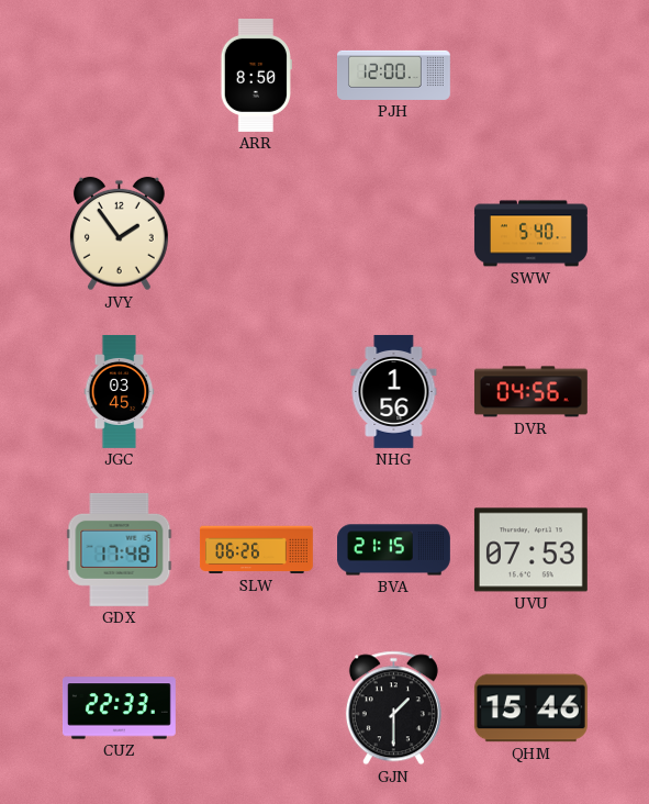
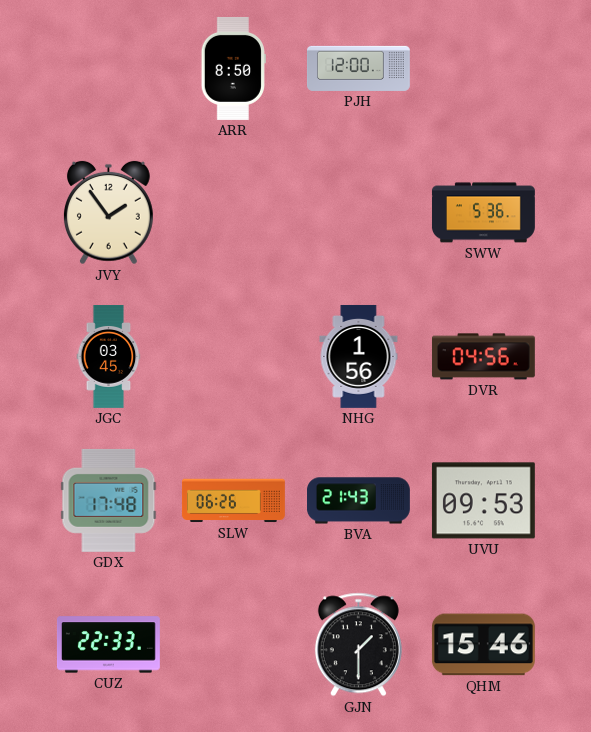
SWW: 5:40 -> 5:36 (483, 213)
BVA: 21:15 -> 21:43 (359, 501)
UVU: 07:53 -> 09:53 (483, 501)
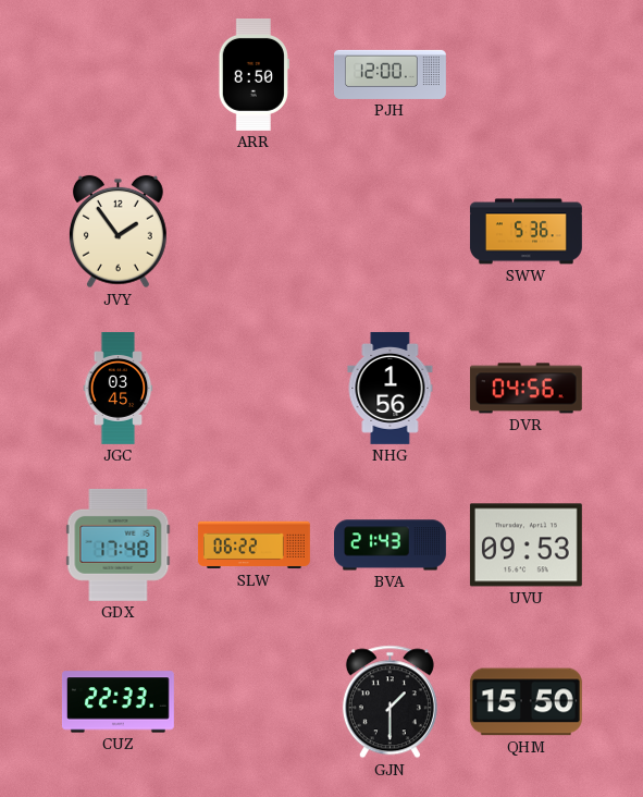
SLW: 06:26 -> 06:22 (254, 545)
QHM: 15:46 -> 15:50 (525, 702)
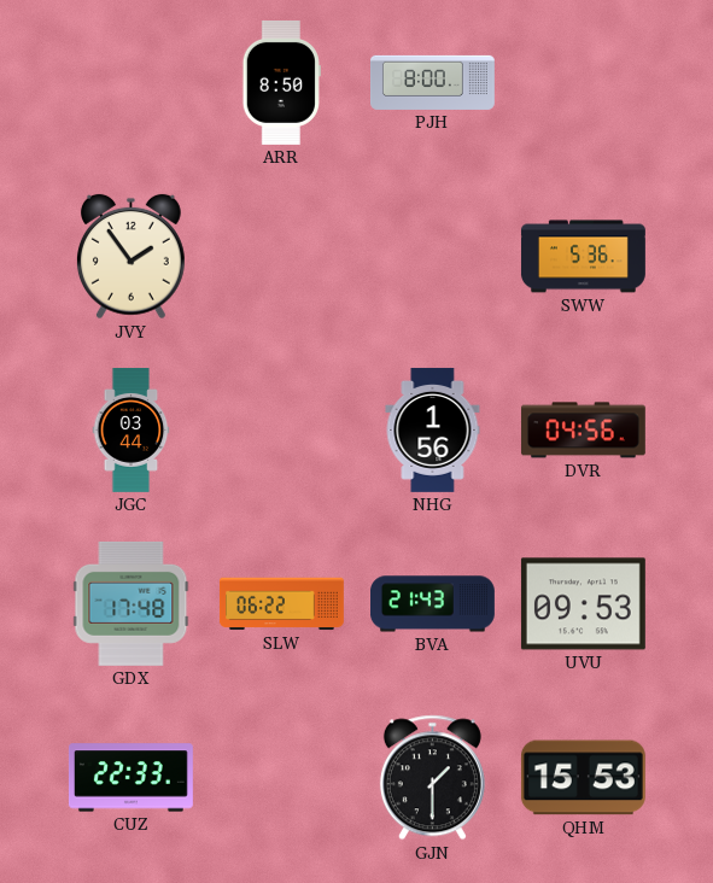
PJH: 12:00 -> 8:00 (432, 82)
JGC: 03:45 -> 03:44 (132, 431)
QHM: 15:50 -> 15:53 (583, 778)
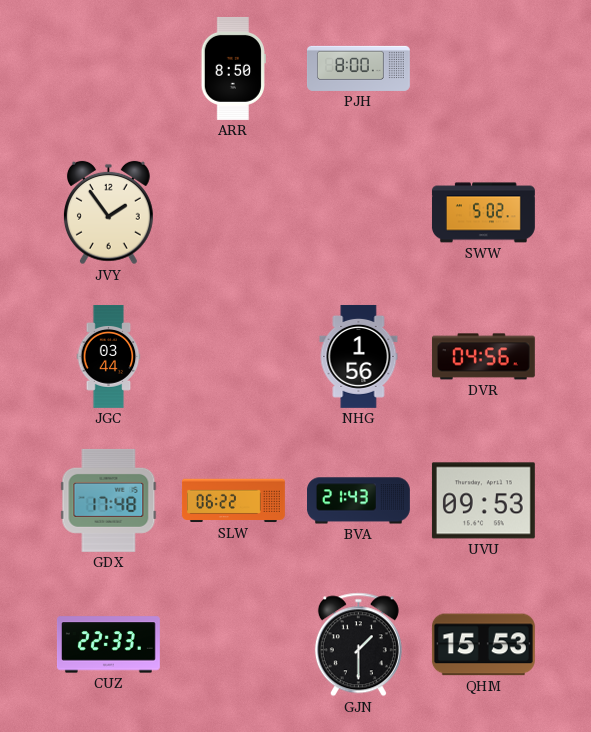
SWW: 5:36 -> 5:02 (483, 213)
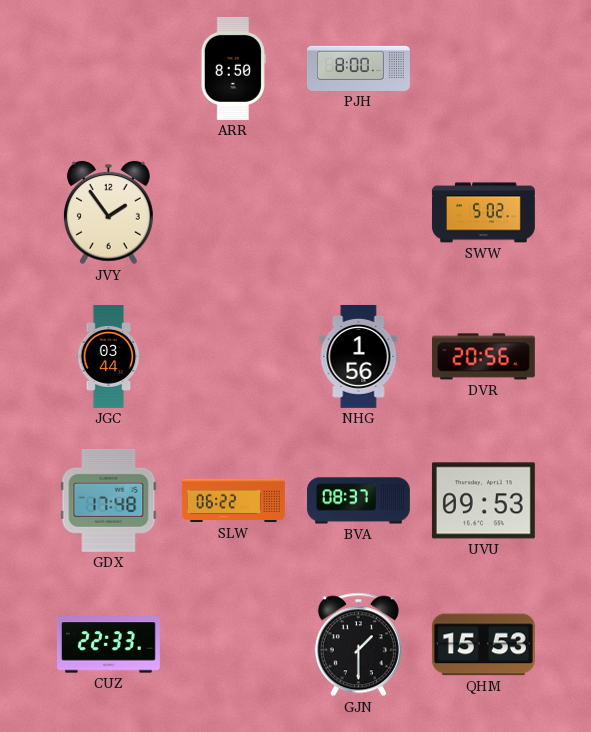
DVR: 04:56 -> 20:56 (483, 357)
BVA: 21:43 -> 08:37 (359, 501)
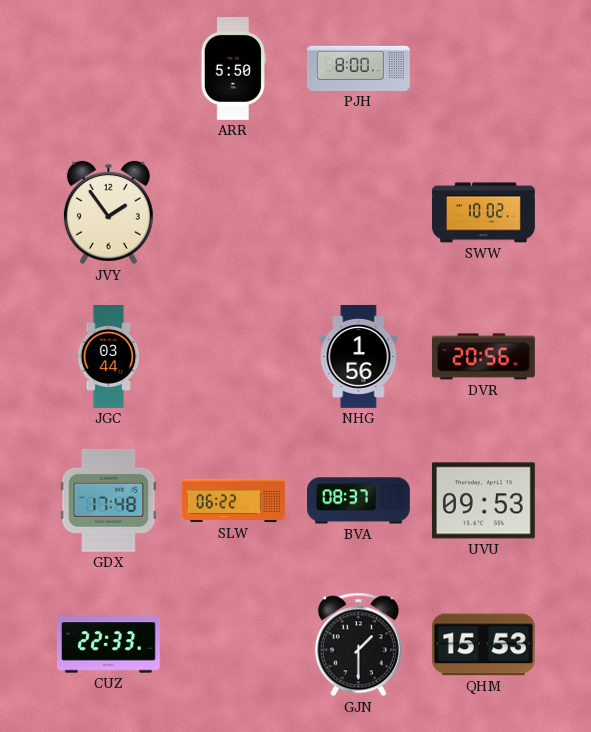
ARR: 8:50 -> 5:50 (233, 68)
SWW: 5:02 -> 10:02 (483, 213)
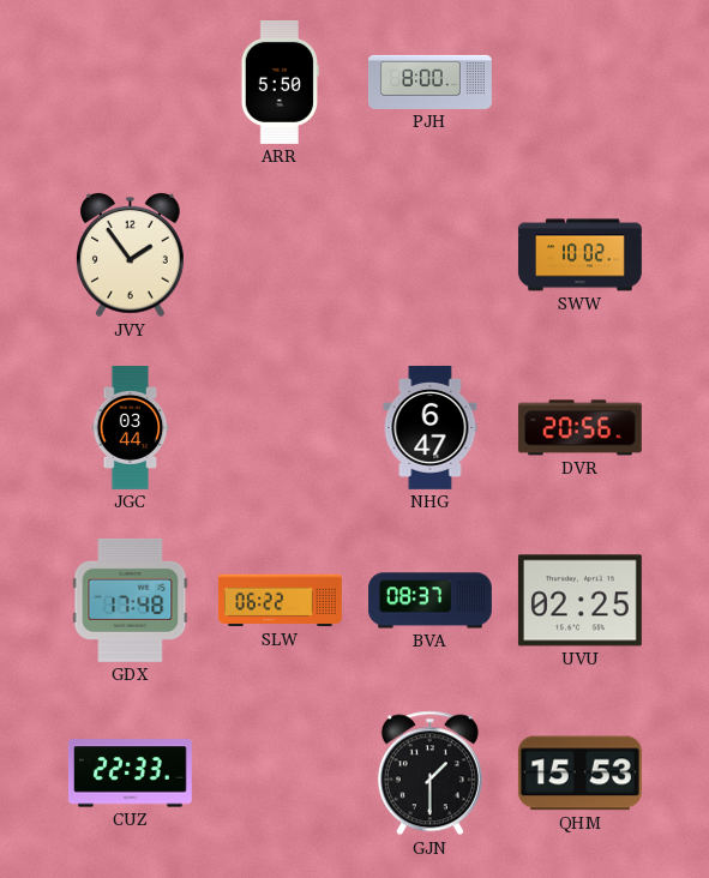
NHG: 1:56 -> 6:47 (431, 427)
UVU: 09:53 -> 02:25 (579, 601)
